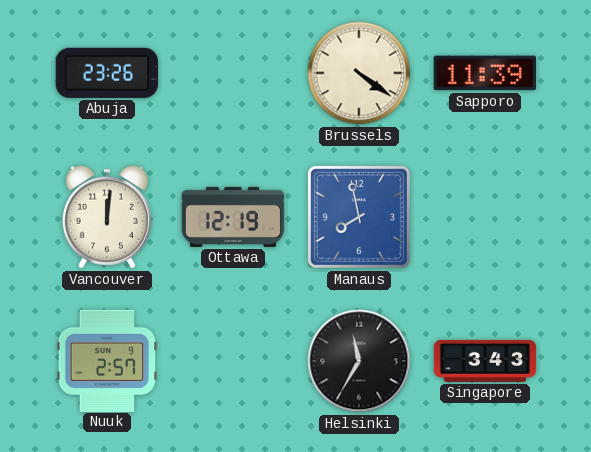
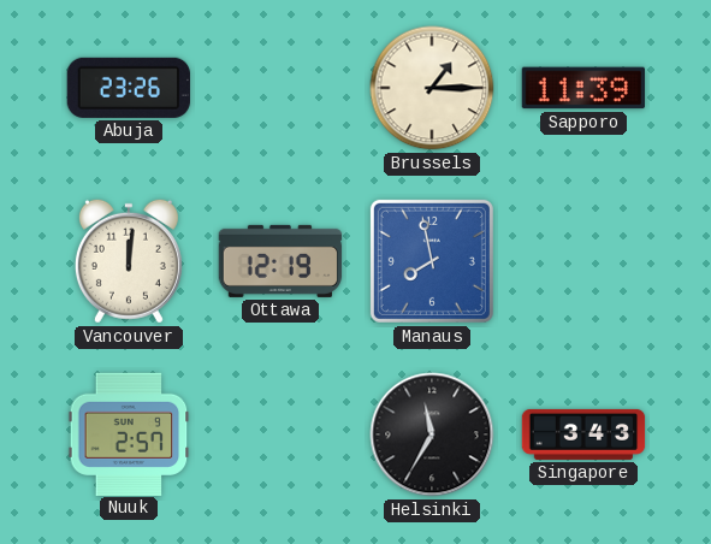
Brussels: 4:21 -> 1:15 (432, 88)
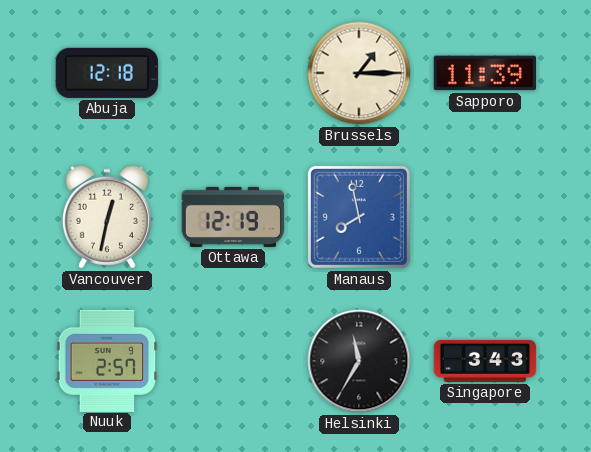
Abuja: 23:26 -> 12:18 (106, 73)
Vancouver: 12:01 -> 12:32 (107, 217)
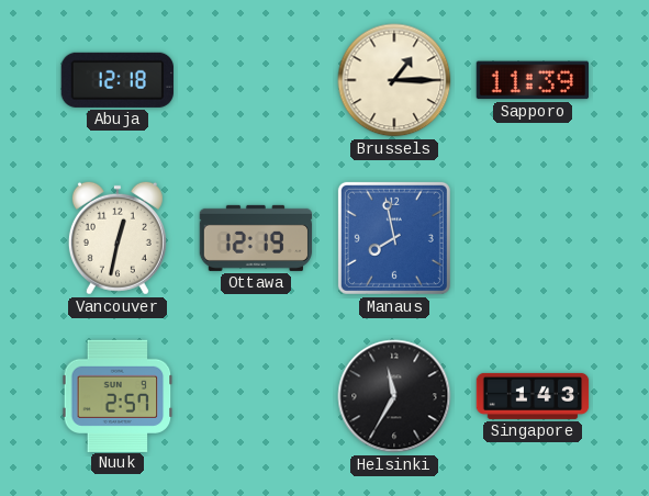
Singapore: 3:43 -> 1:43 (533, 396)
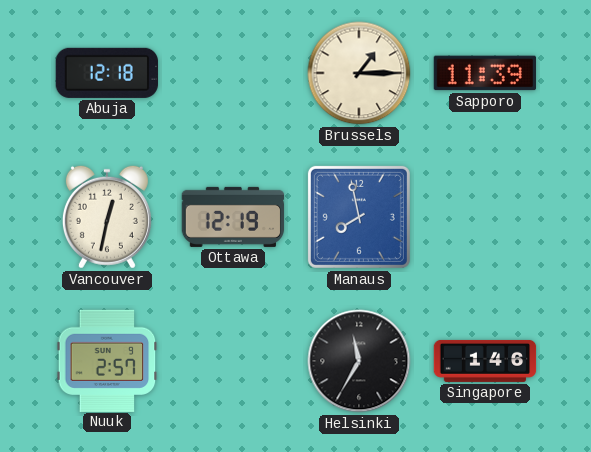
Singapore: 1:43 -> 1:46 (485, 361)
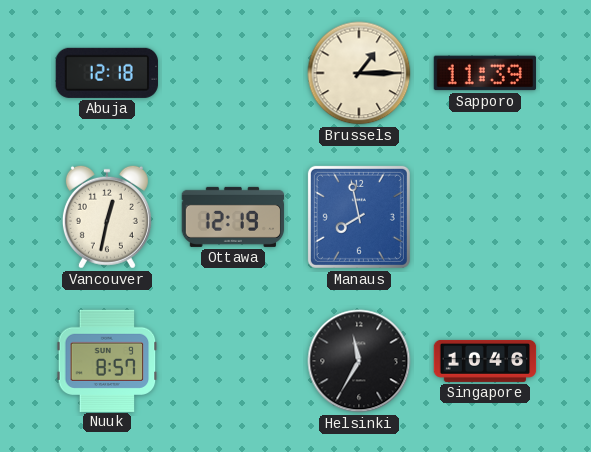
Nuuk: 2:57 -> 8:57 (107, 360)
Singapore: 1:46 -> 10:46 (485, 361)
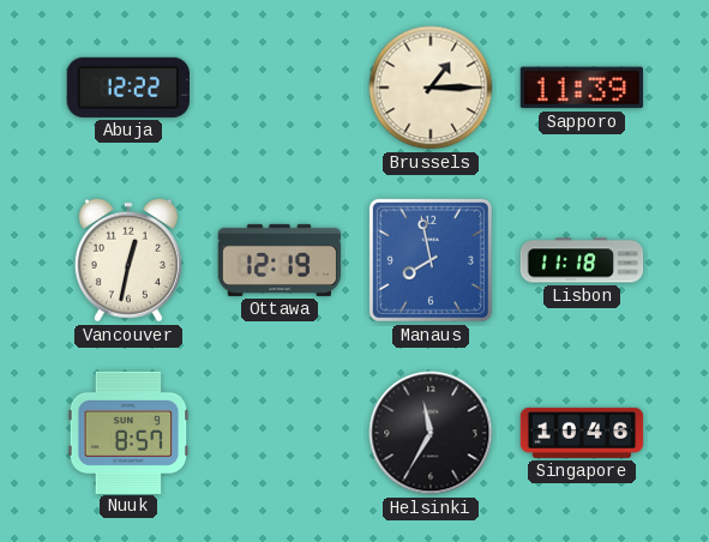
Abuja: 12:18 -> 12:22 (127, 88)
Lisbon: none -> 11:18 (582, 260)
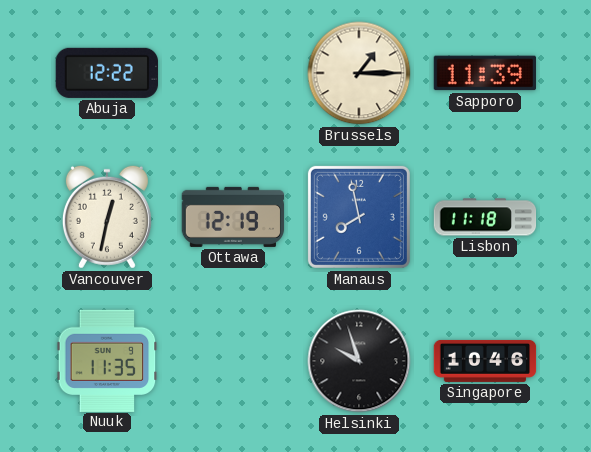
Nuuk: 8:57 -> 11:35 (107, 360)
Helsinki: 11:35 -> 9:57 (359, 361)
